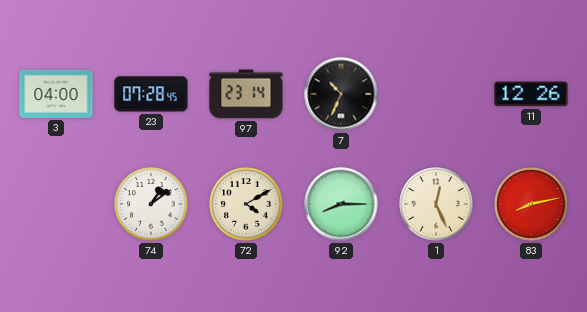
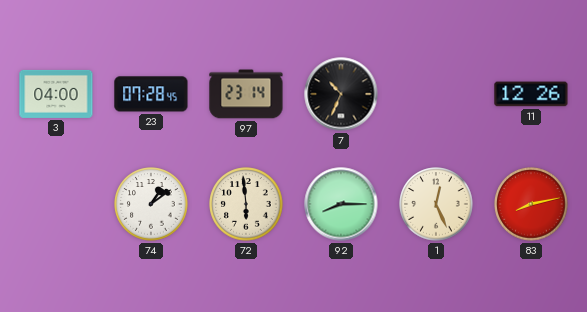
72: 4:10 -> 5:59 (246, 204)
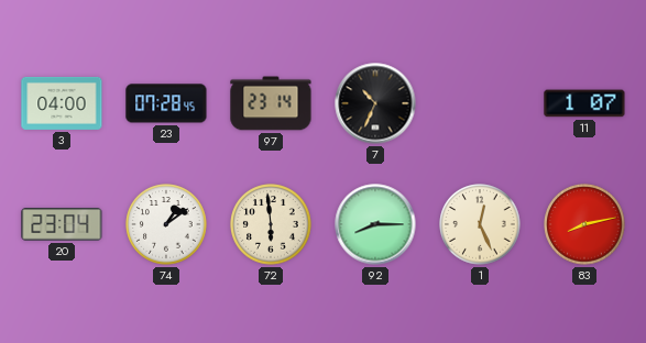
11: 12:26 -> 1:07 (584, 103)
20: none -> 23:04 (62, 224)
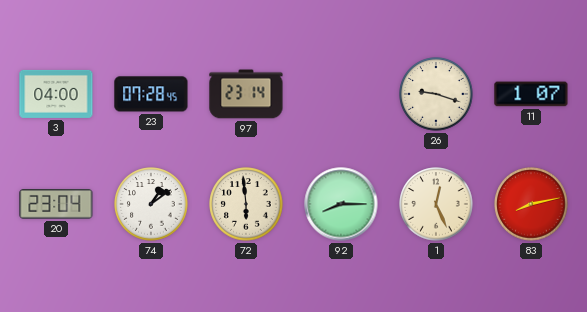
7: 10:34 -> none (375, 103)
26: none -> 9:18 (436, 94)
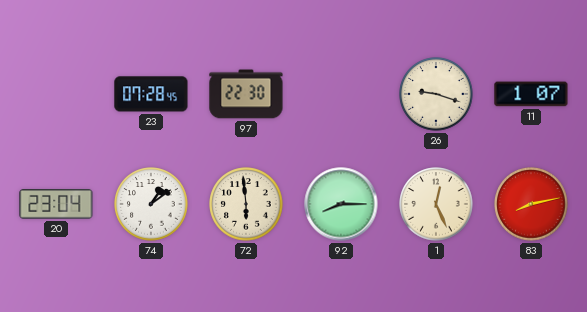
3: 04:00 -> none (56, 94)
97: 23:14 -> 22:30 (246, 94)
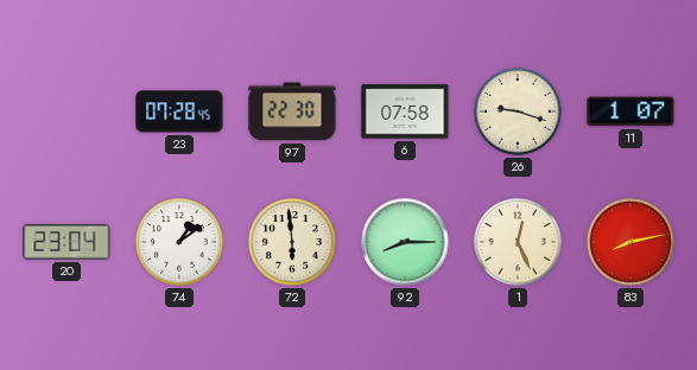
6: none -> 07:58 (405, 111)
